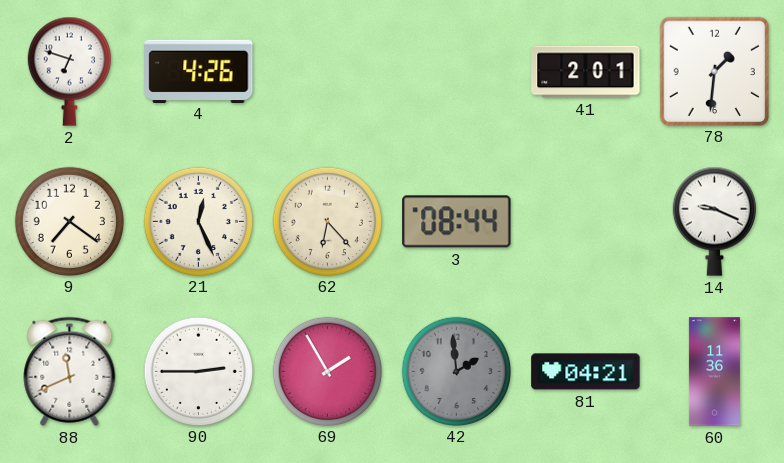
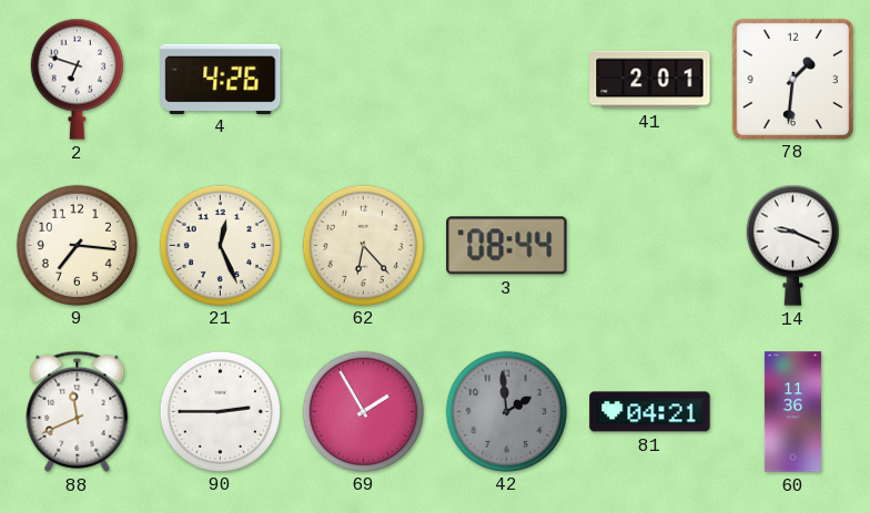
9: 7:21 -> 7:16 (77, 245)
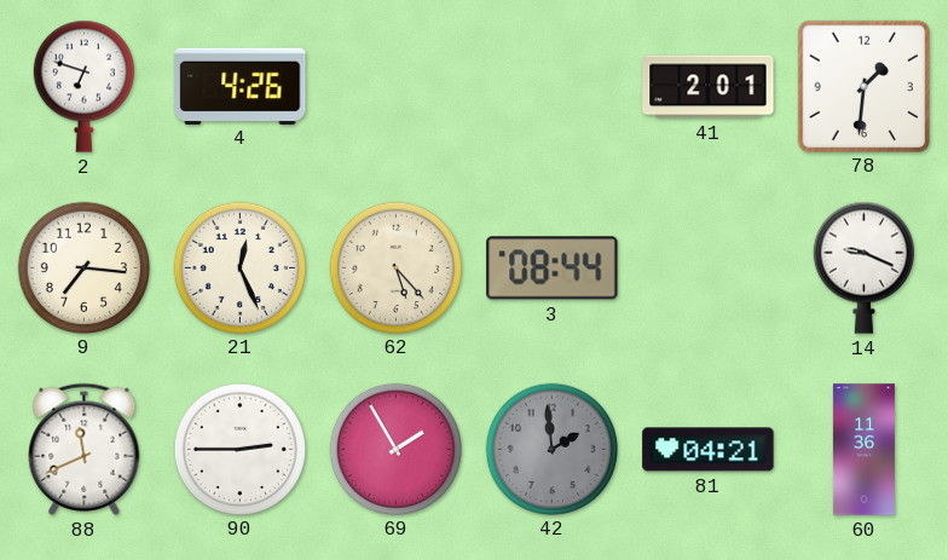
62: 6:23 -> 5:23 (395, 267)
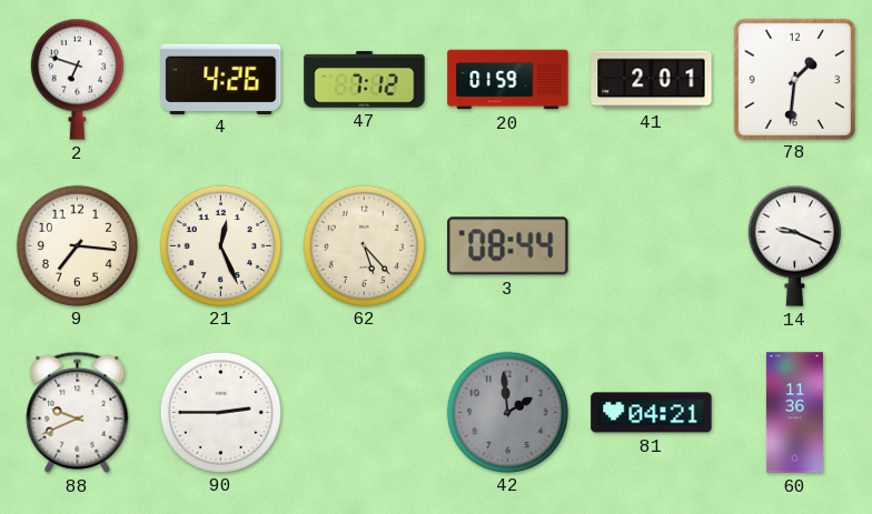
47: none -> 7:12 (365, 80)
20: none -> 01:59 (508, 80)
88: 11:41 -> 9:41 (78, 412)
69: 1:55 -> none (395, 449)
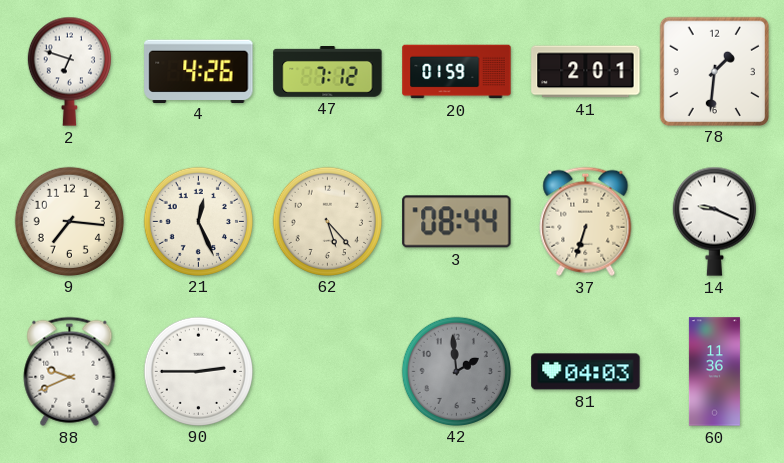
37: none -> 6:33 (586, 221)
81: 04:21 -> 04:03 (586, 372)
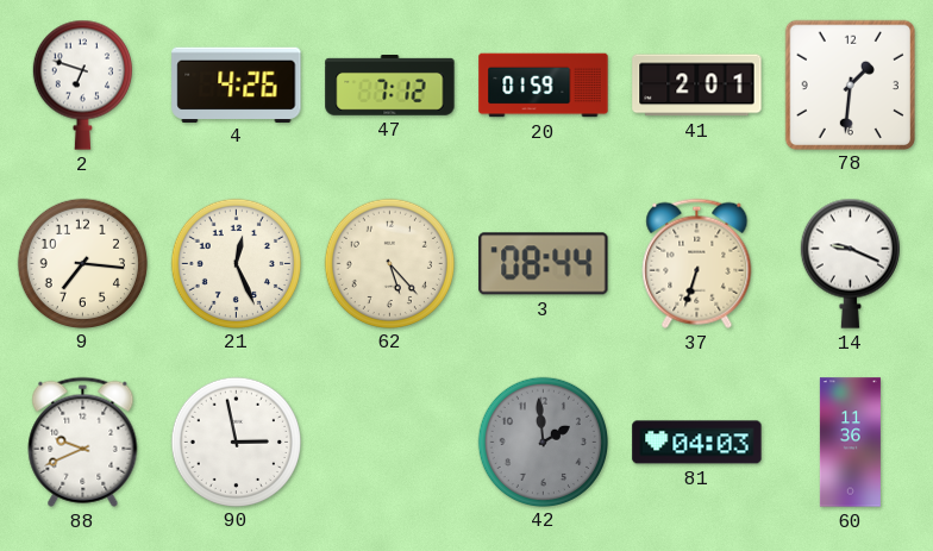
90: 2:45 -> 2:58 (236, 442)
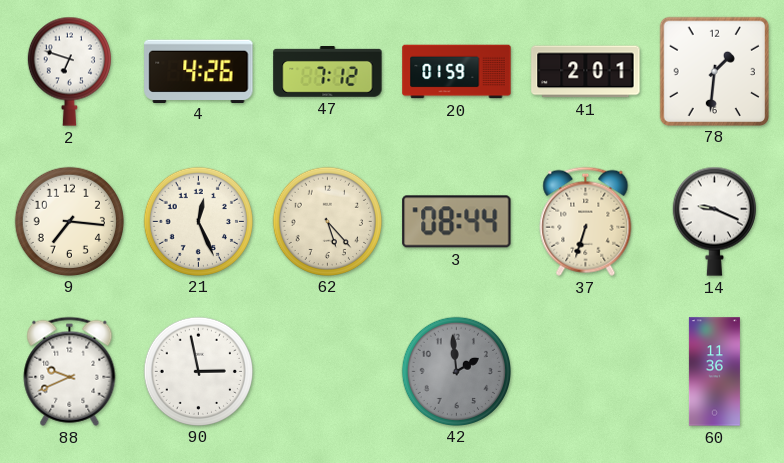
81: 04:03 -> none (697, 443)
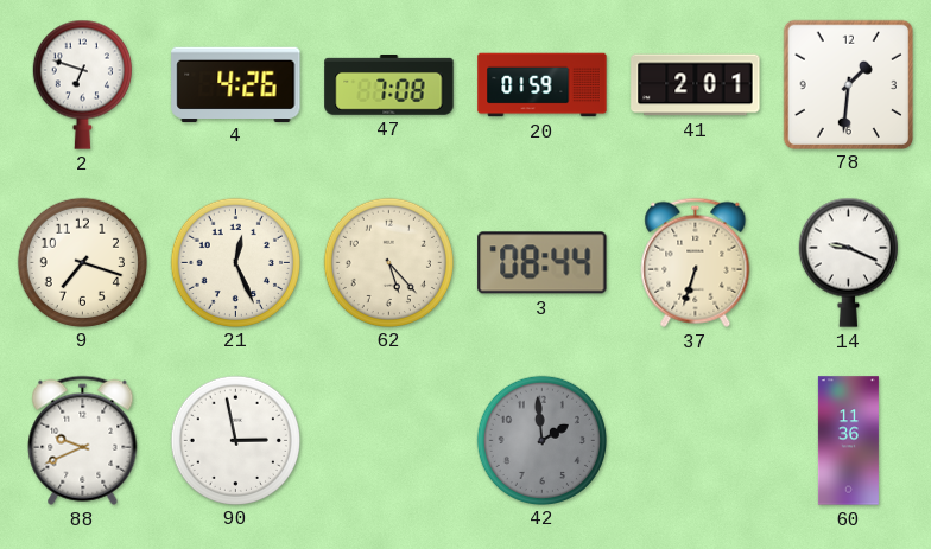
47: 7:12 -> 7:08 (389, 85)
9: 7:16 -> 7:18 (82, 262)
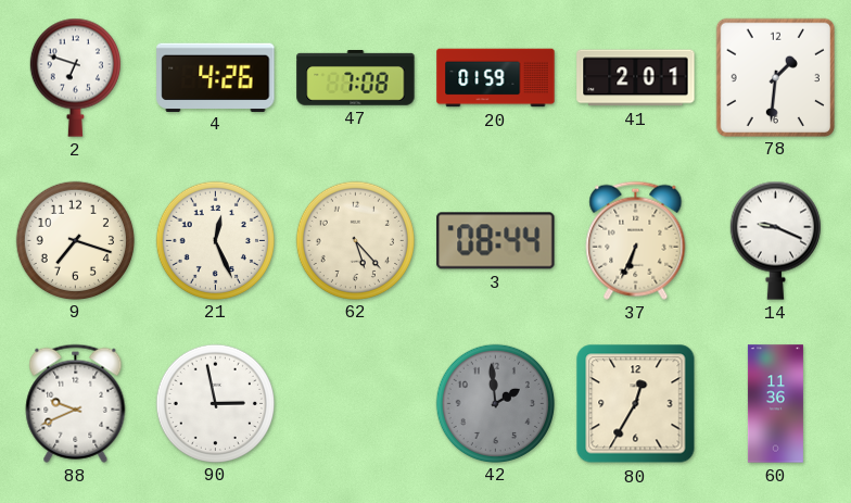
37: 6:33 -> 6:34 (636, 240)
80: none -> 12:35 (636, 404)
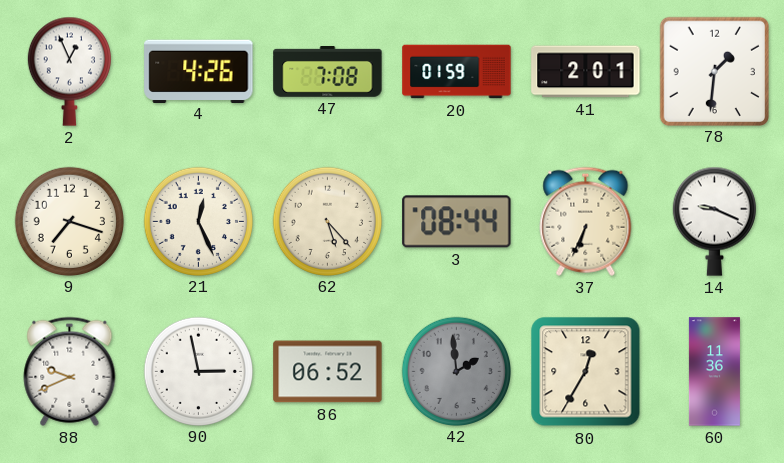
2: 6:48 -> 12:56 (69, 71)
86: none -> 06:52 (328, 372)
